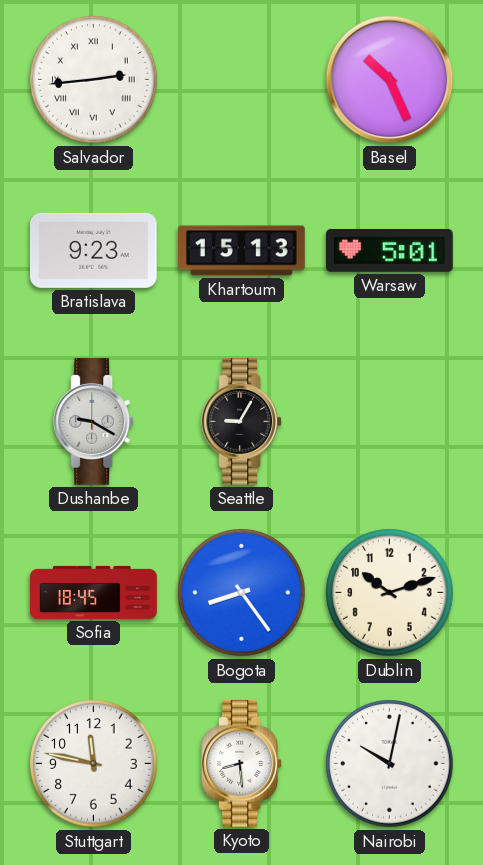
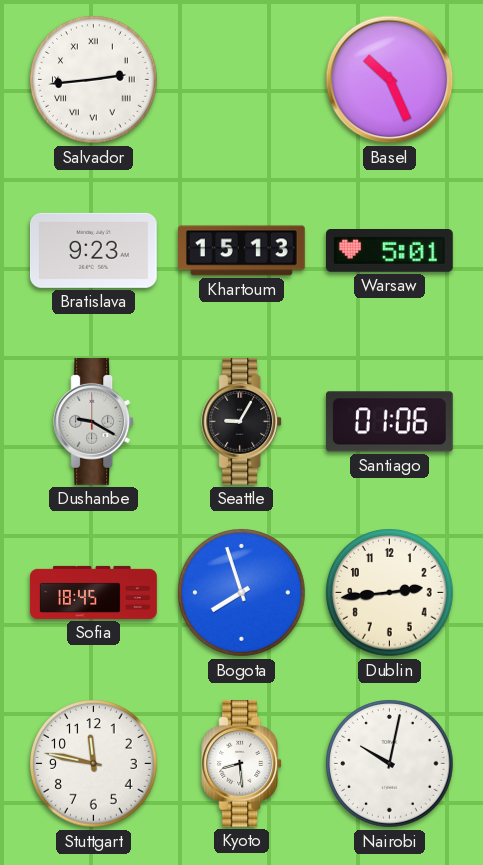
Santiago: none -> 01:06 (389, 422)
Bogota: 8:24 -> 7:57 (242, 593)
Dublin: 10:12 -> 2:44 (390, 593)
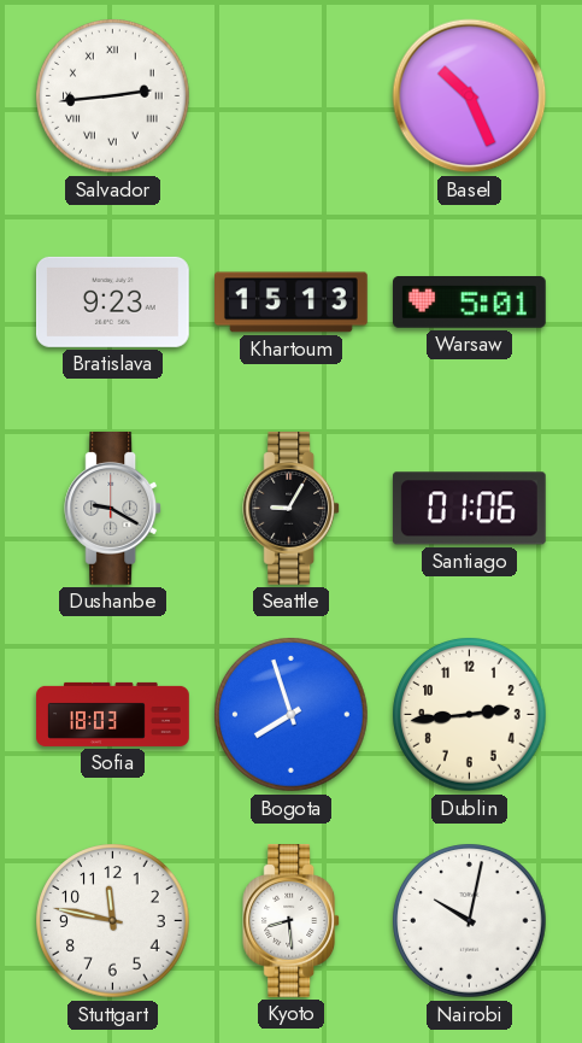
Sofia: 18:45 -> 18:03 (113, 714)
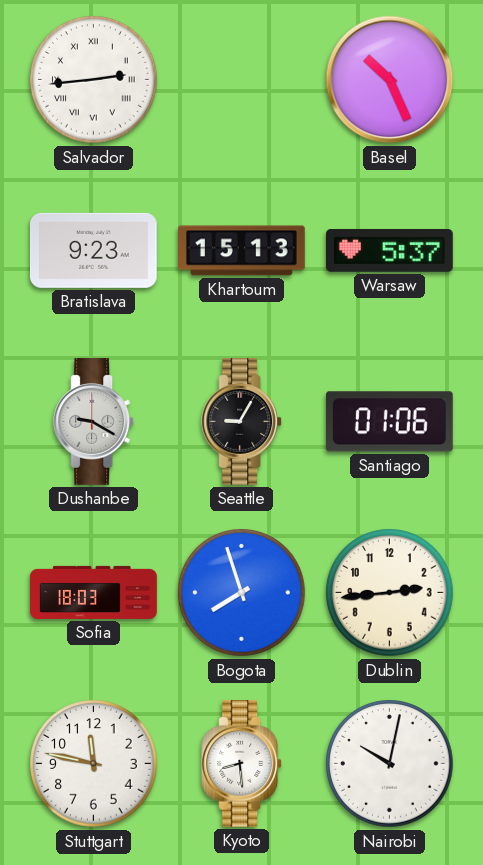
Warsaw: 5:01 -> 5:37 (390, 251)
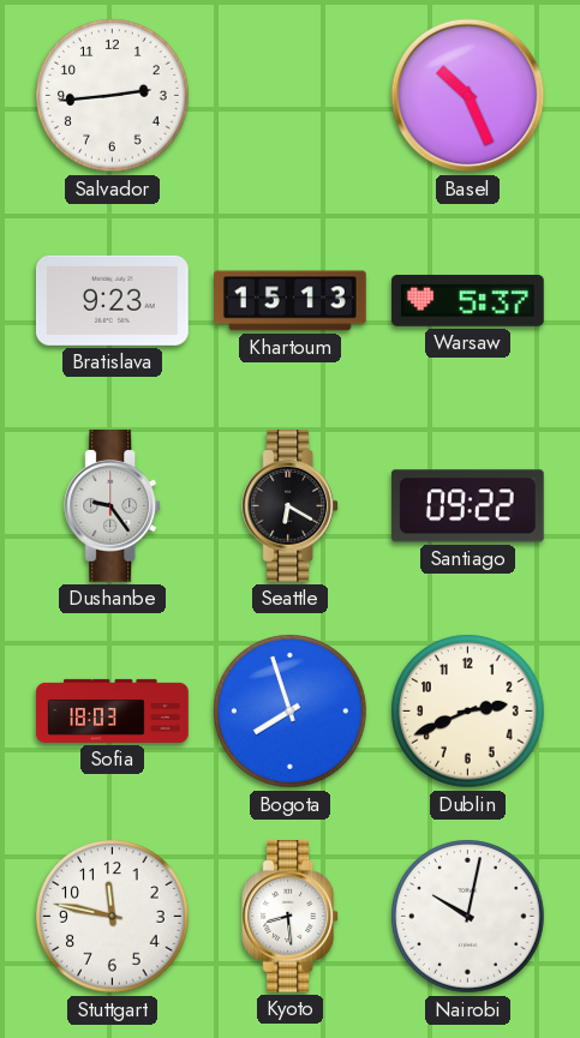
Salvador numerals: Roman -> Arabic (113, 96)
Dushanbe: 9:20 -> 9:24 (113, 506)
Seattle: 9:05 -> 6:20 (291, 506)
Santiago: 01:06 -> 09:22 (467, 506)
Dublin: 2:44 -> 2:41 (468, 712)
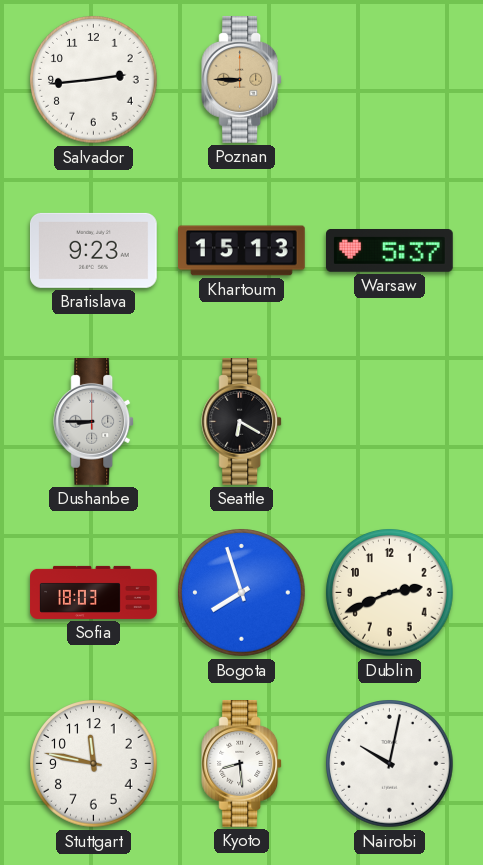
Poznan: none -> 8:45 (242, 80)
Basel: 10:26 -> none (468, 96)
Dushanbe: 9:24 -> 8:45 (94, 422)
Santiago: 09:22 -> none (467, 506)
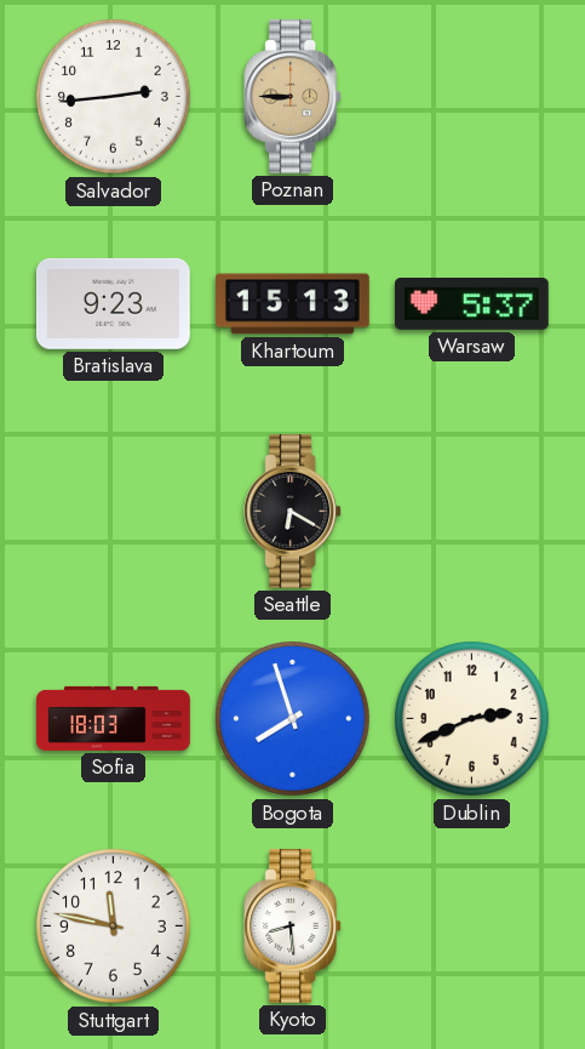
Dushanbe: 8:45 -> none (94, 422)
Nairobi: 10:02 -> none (390, 764)
